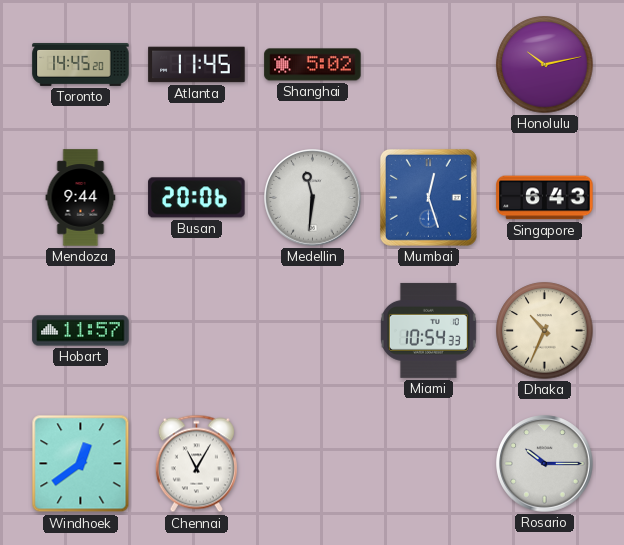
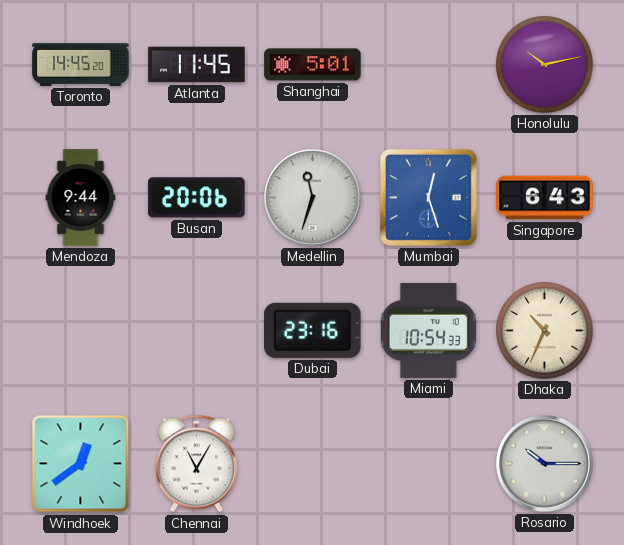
Shanghai: 5:02 -> 5:01 (313, 65)
Medellin: 11:31 -> 11:33 (313, 198)
Hobart: 11:57 -> none (81, 331)
Dubai: none -> 23:16 (313, 330)
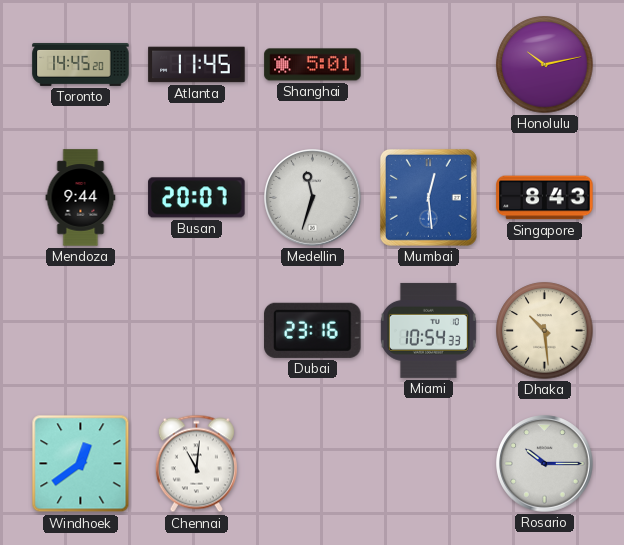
Busan: 20:06 -> 20:07 (197, 198)
Mumbai: 12:27 -> 12:29 (428, 197)
Singapore: 6:43 -> 8:43 (545, 198)
Dhaka: 10:34 -> 10:29 (545, 331)
Chennai: 11:05 -> 11:01 (196, 464)
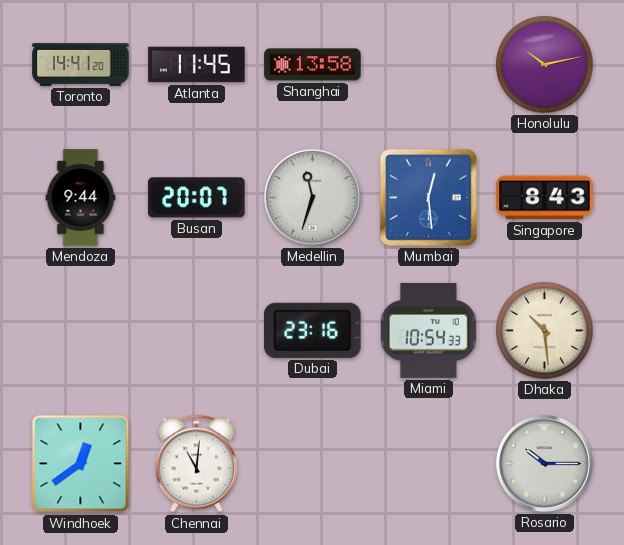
Toronto: 14:45 -> 14:41 (81, 64)
Shanghai: 5:01 -> 13:58 (313, 65)
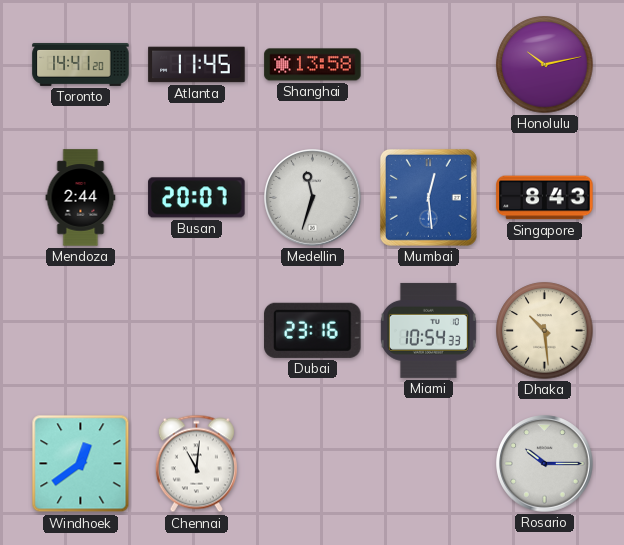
Mendoza: 9:44 -> 2:44 (81, 198)
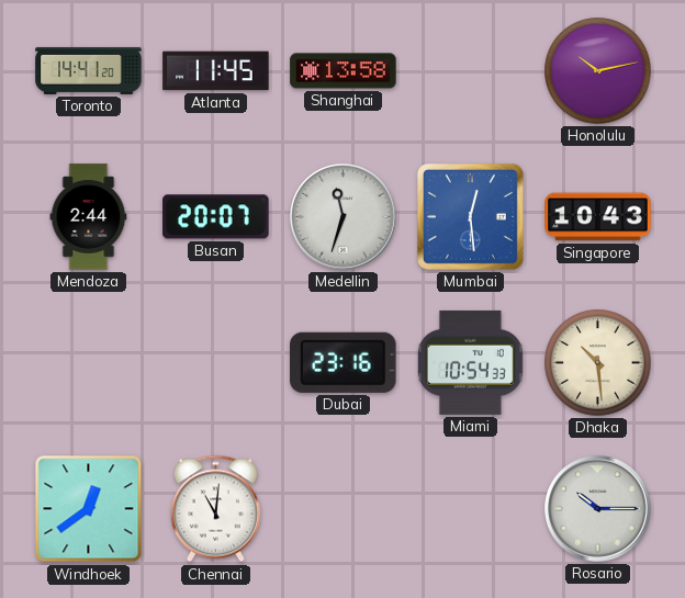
Singapore: 8:43 -> 10:43 (598, 217)
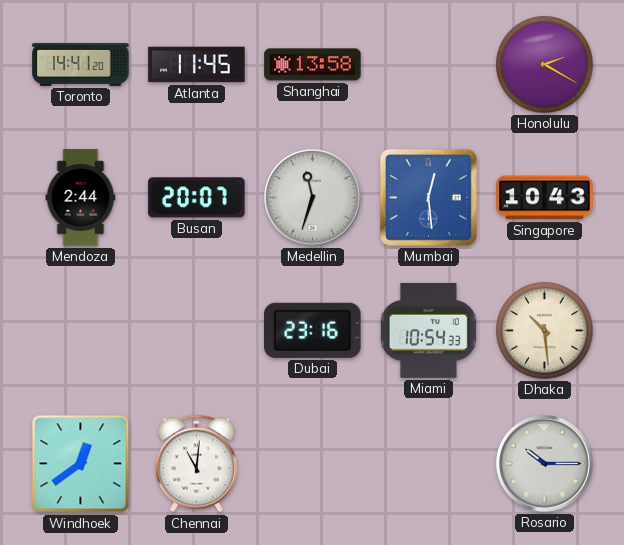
Honolulu: 10:13 -> 2:20 (545, 65)
